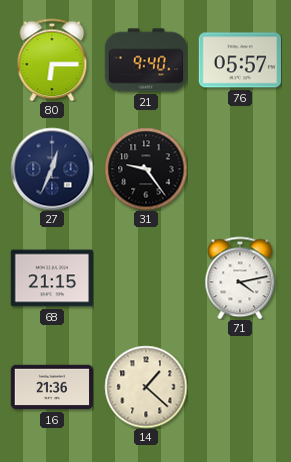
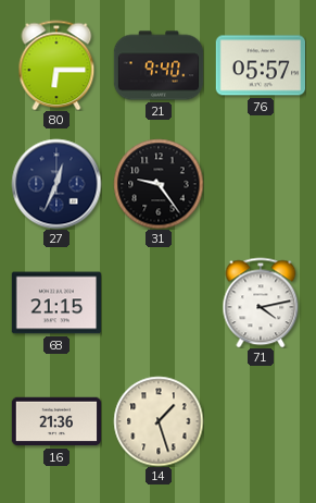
14: 1:22 -> 1:27 (159, 421)
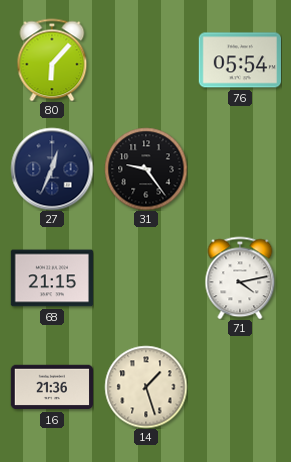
80: 6:15 -> 6:07 (52, 60)
21: 9:40 -> none (159, 65)
76: 05:57 -> 05:54 (239, 60)
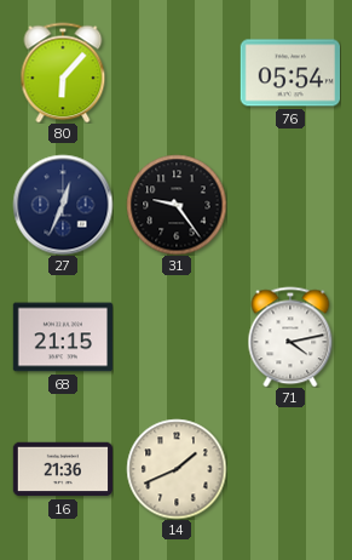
14: 1:27 -> 1:41 (177, 469)
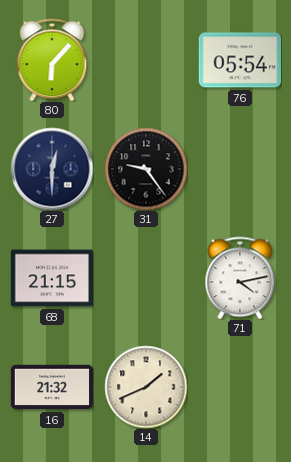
27: 12:34 -> 12:30 (52, 169)
16: 21:36 -> 21:32 (51, 387)
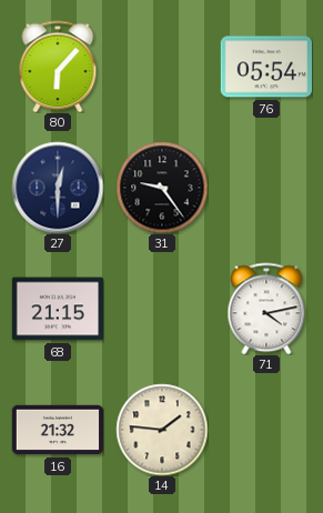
14: 1:41 -> 1:46 (162, 430)
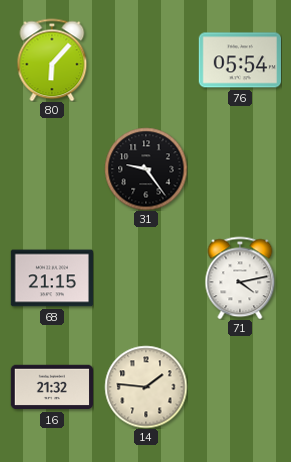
27: 12:30 -> none (58, 188)
